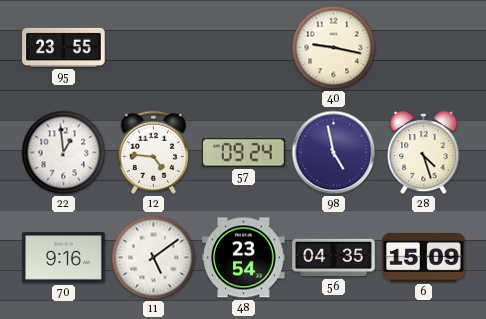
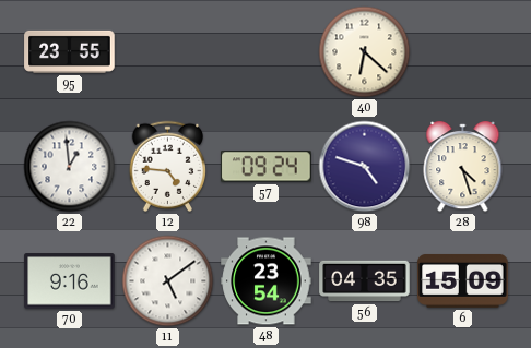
40: 9:17 -> 6:22 (365, 52)
98: 4:58 -> 4:48 (365, 167)
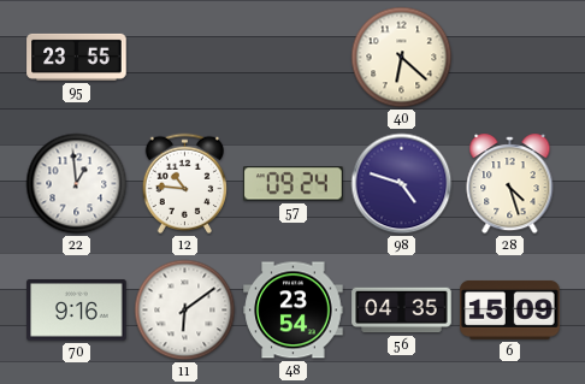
12: 4:46 -> 10:46 (184, 183)
11: 5:09 -> 6:09 (185, 311)
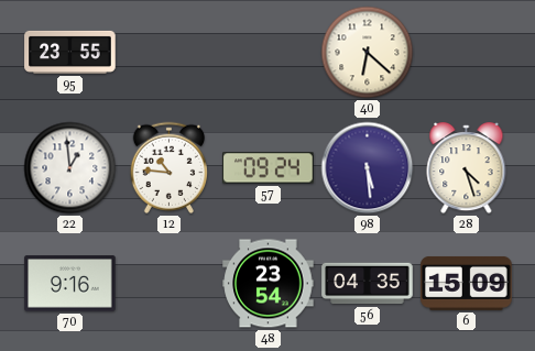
98: 4:48 -> 5:29 (368, 168)
11: 6:09 -> none (185, 311)
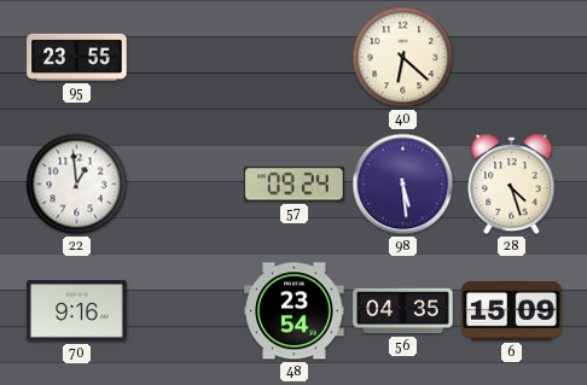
12: 10:46 -> none (168, 167)
